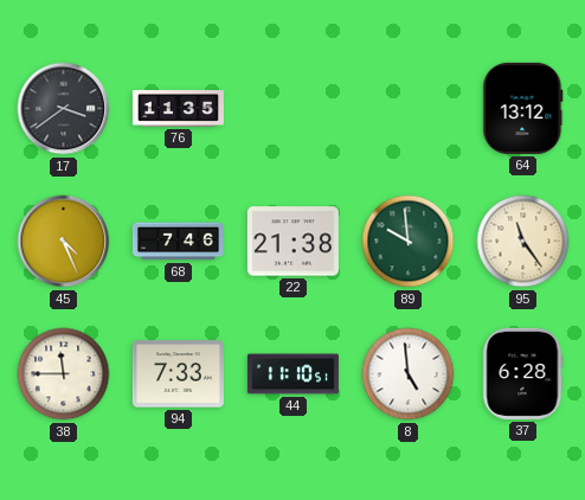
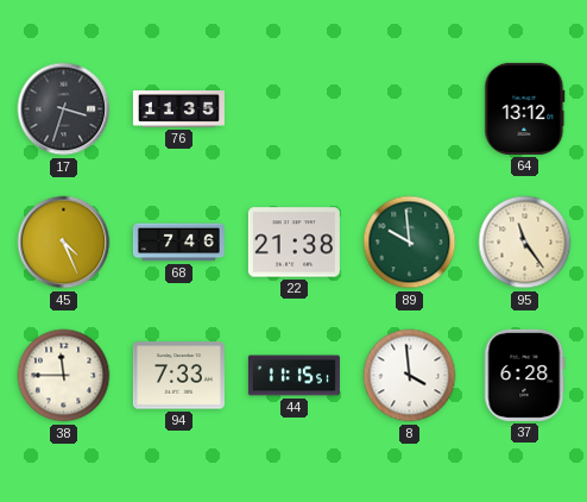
17: 3:39 -> 3:33 (64, 109)
44: 11:10 -> 11:15 (293, 376)
8: 4:59 -> 3:59 (410, 376)
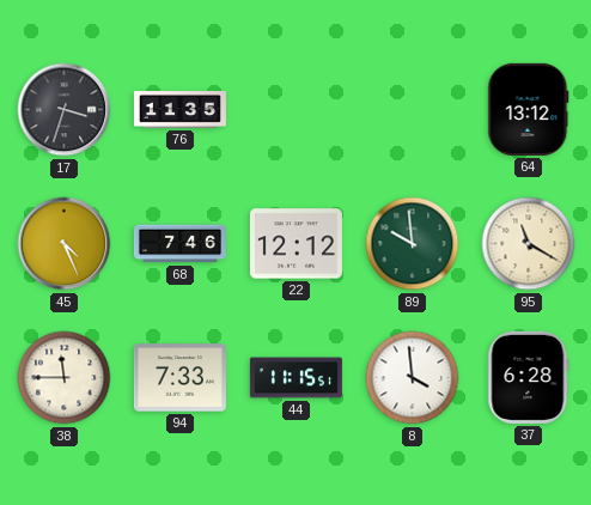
22: 21:38 -> 12:12 (295, 244)
95: 11:24 -> 11:20 (529, 244)
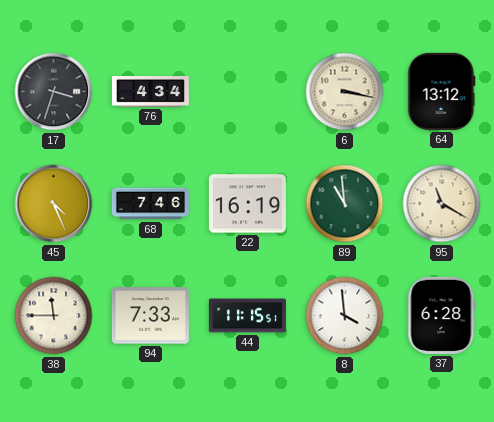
76: 11:35 -> 4:34 (150, 92)
6: none -> 3:17 (345, 92)
22: 12:12 -> 16:19 (247, 204)
89: 9:59 -> 10:59 (345, 204)
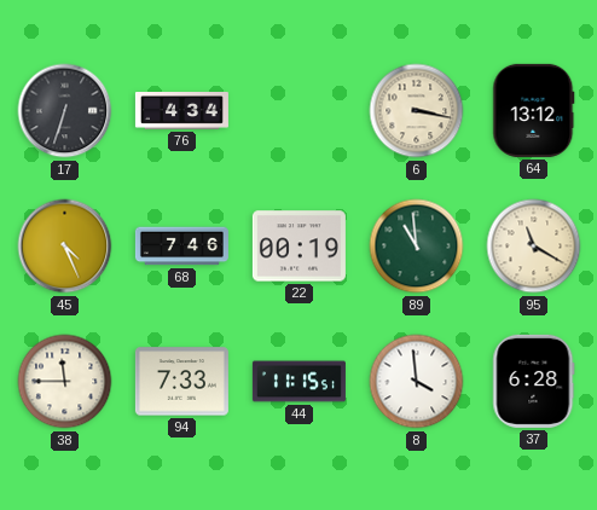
17: 3:33 -> 6:33 (65, 111)
22: 16:19 -> 00:19 (298, 247)
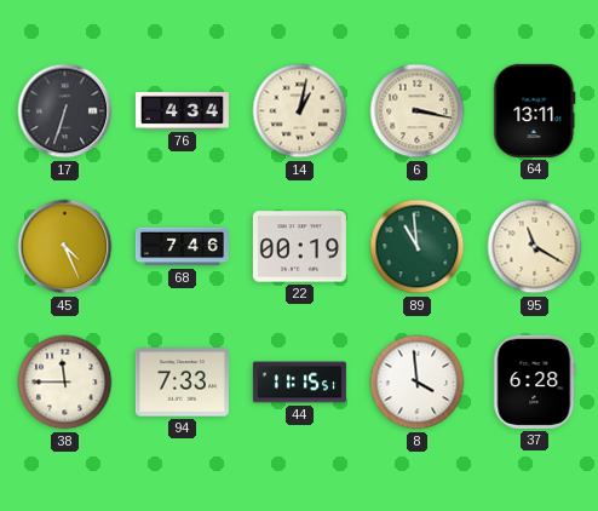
14: none -> 1:02 (300, 111)
64: 13:12 -> 13:11 (535, 110)
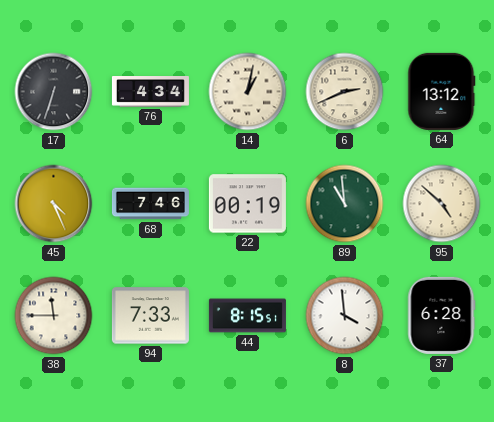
6: 3:17 -> 2:41 (345, 92)
64: 13:11 -> 13:12 (442, 91)
95: 11:20 -> 4:52 (442, 204)
44: 11:15 -> 8:15 (247, 316)
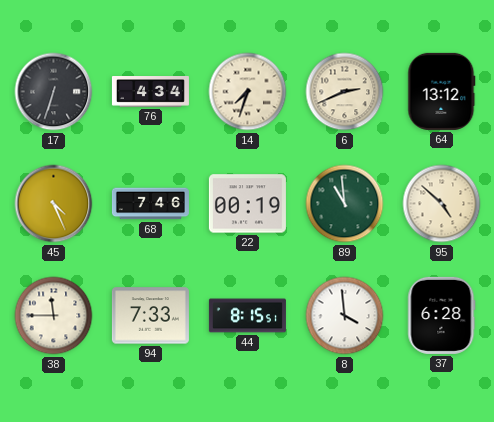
14: 1:02 -> 7:33 (248, 92)
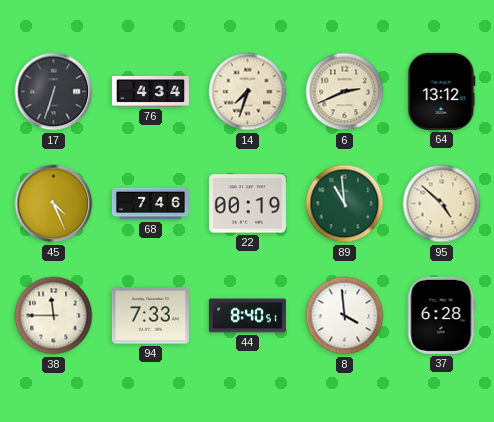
44: 8:15 -> 8:40 (247, 316)
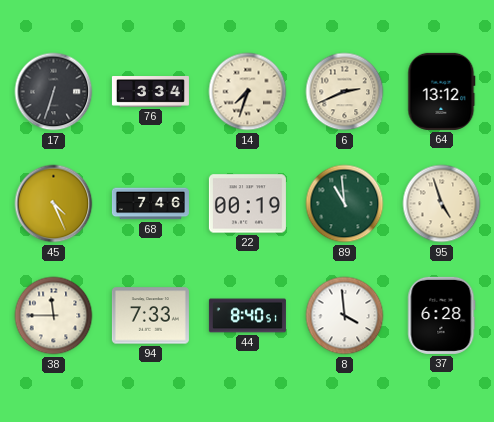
76: 4:34 -> 3:34 (150, 92)
95: 4:52 -> 4:57 (442, 204)
